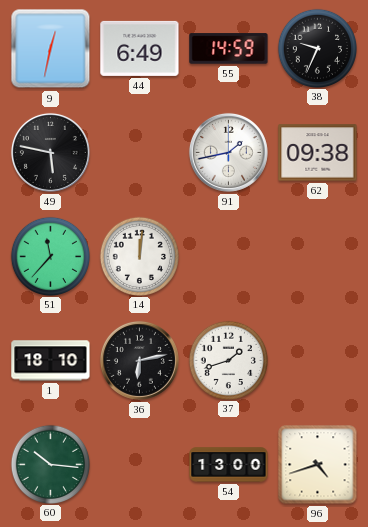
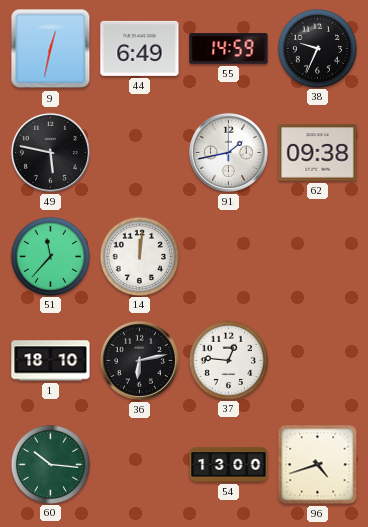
37: 1:42 -> 12:46 (228, 360)
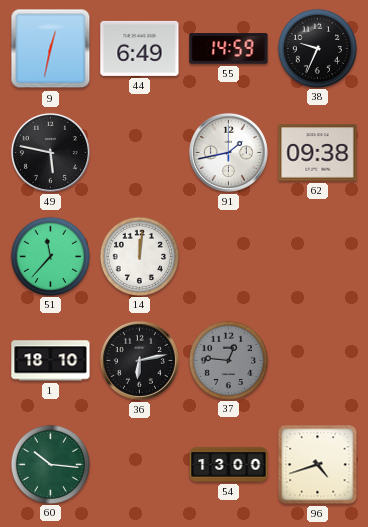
37 dial: white -> grey (228, 360)
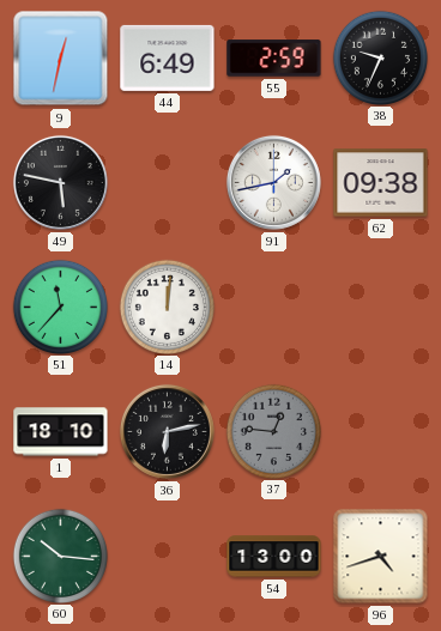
55: 14:59 -> 2:59 (274, 59)
